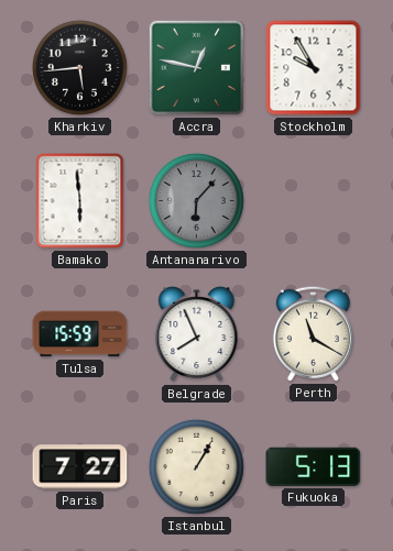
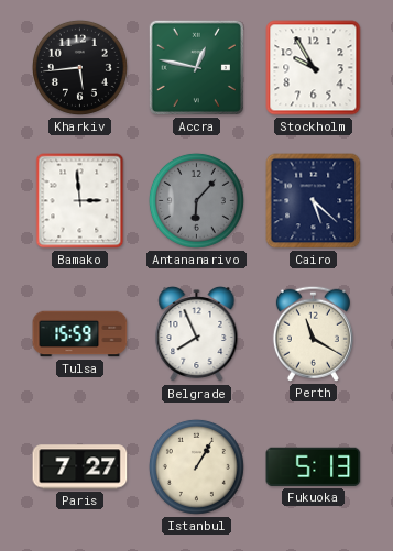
Bamako: 5:59 -> 2:59 (80, 201)
Cairo: none -> 5:22 (314, 201)
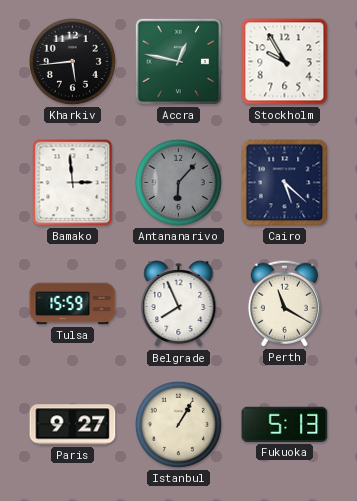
Paris: 7:27 -> 9:27 (73, 425)
